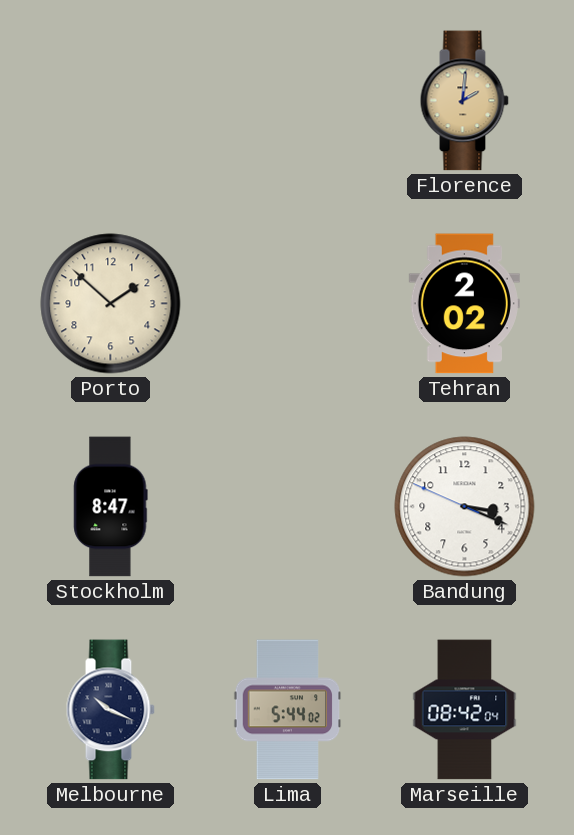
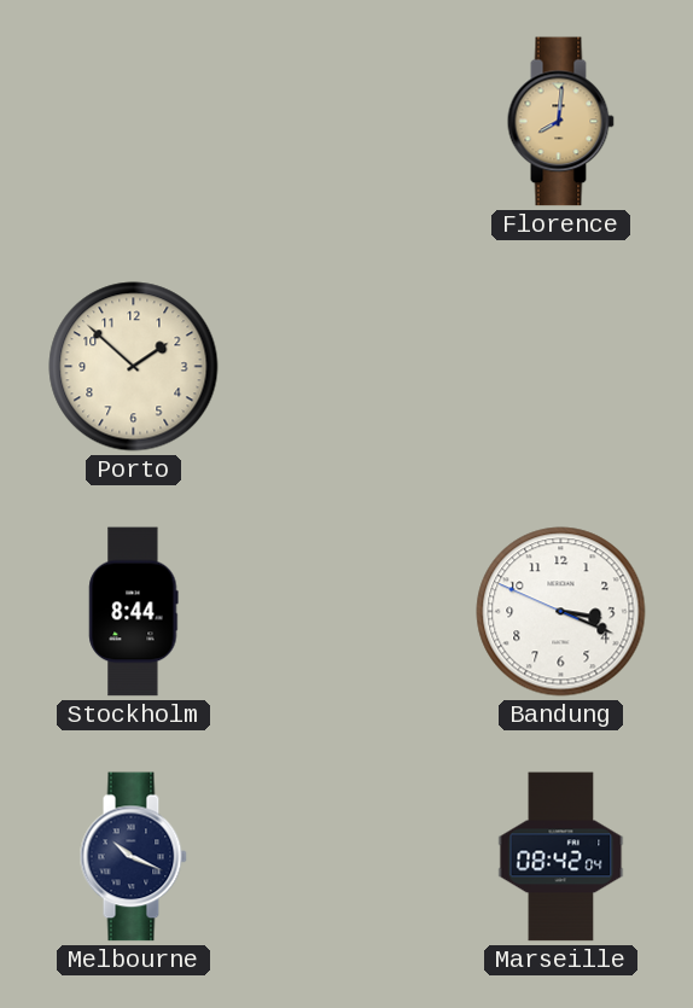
Florence: 2:01 -> 8:01 (560, 122)
Tehran: 2:02 -> none (464, 304)
Stockholm: 8:47 -> 8:44 (134, 612)
Lima: 5:44 -> none (288, 710)
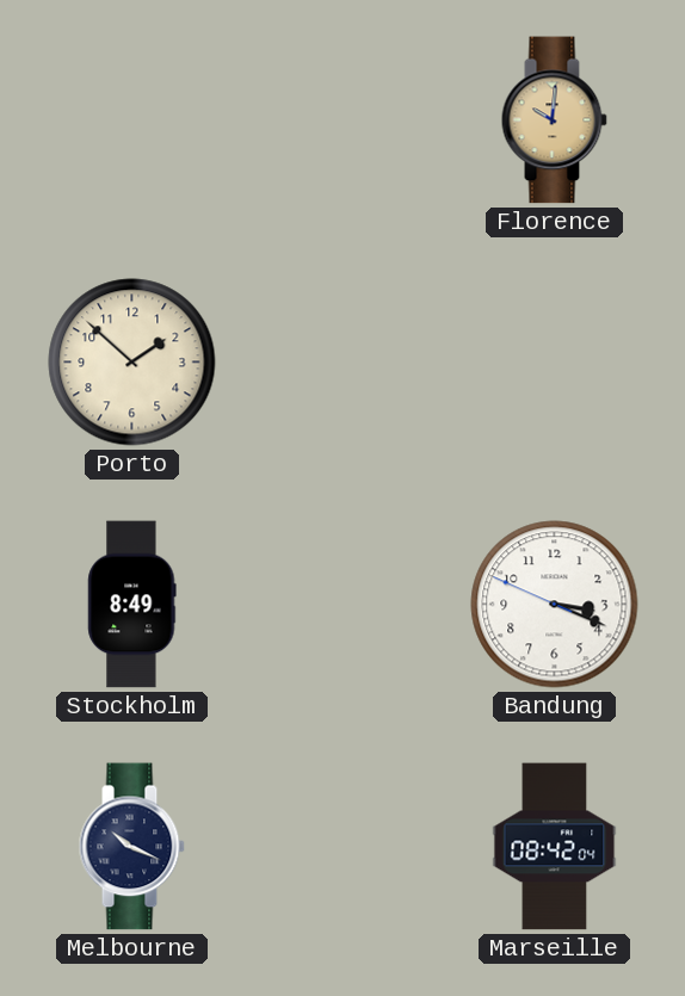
Florence: 8:01 -> 10:01 (554, 120)
Stockholm: 8:44 -> 8:49 (132, 605)
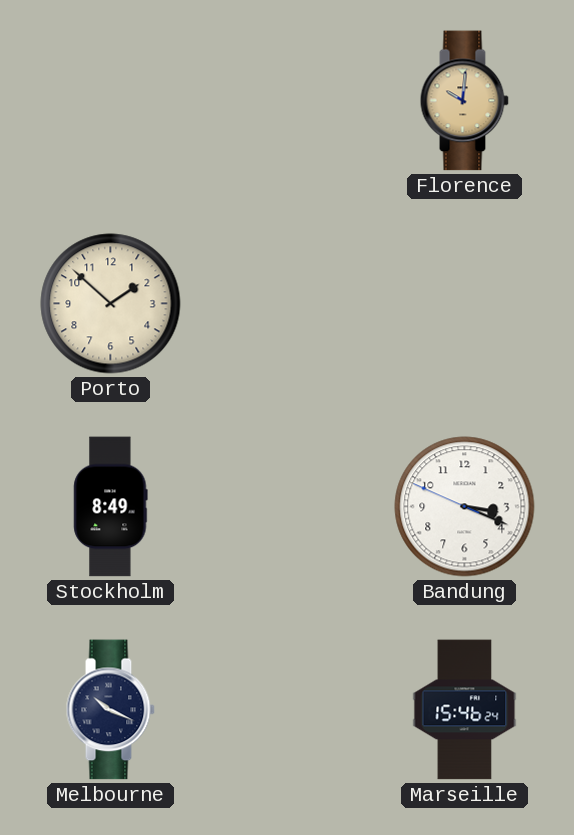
Marseille: 08:42 -> 15:46 (465, 710)
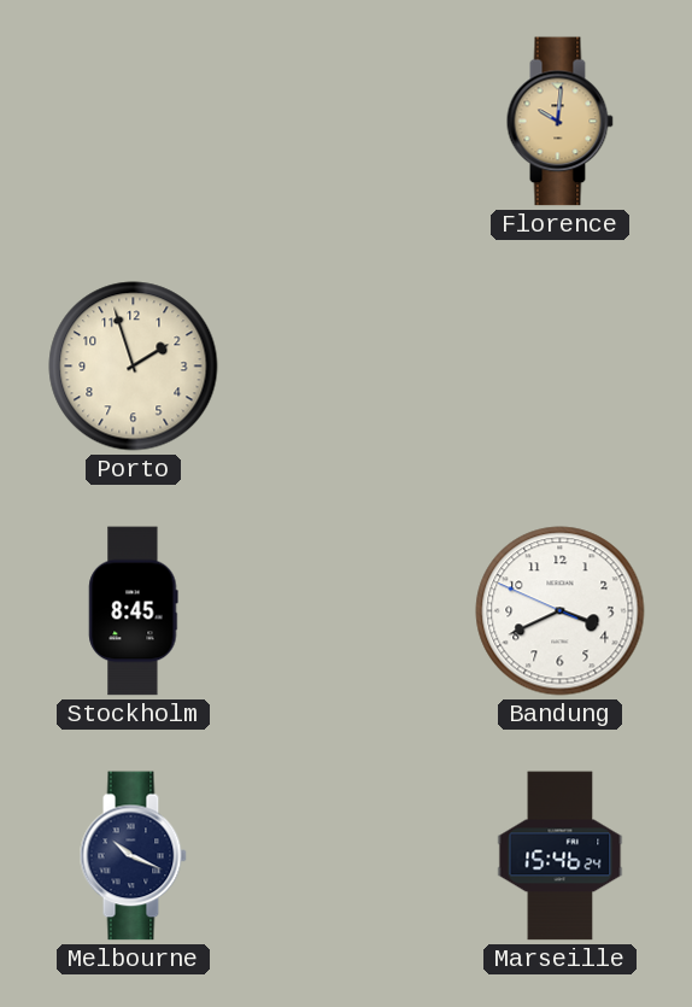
Porto: 1:52 -> 1:57 (134, 367)
Stockholm: 8:49 -> 8:45 (134, 611)
Bandung: 3:18 -> 3:40 (561, 611)
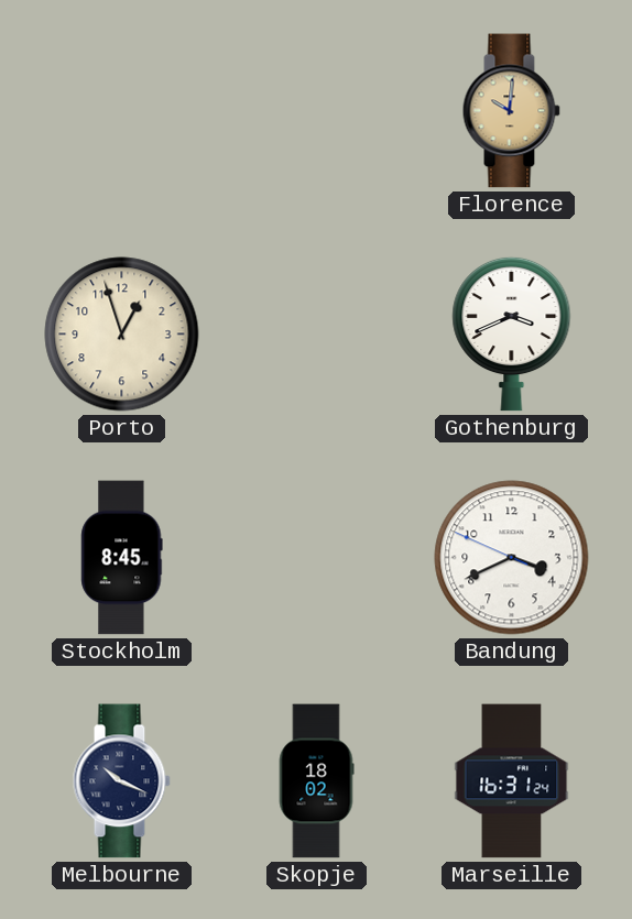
Porto: 1:57 -> 12:57 (122, 335)
Gothenburg: none -> 3:41 (512, 333)
Skopje: none -> 18:02 (316, 781)
Marseille: 15:46 -> 16:31 (512, 781)
